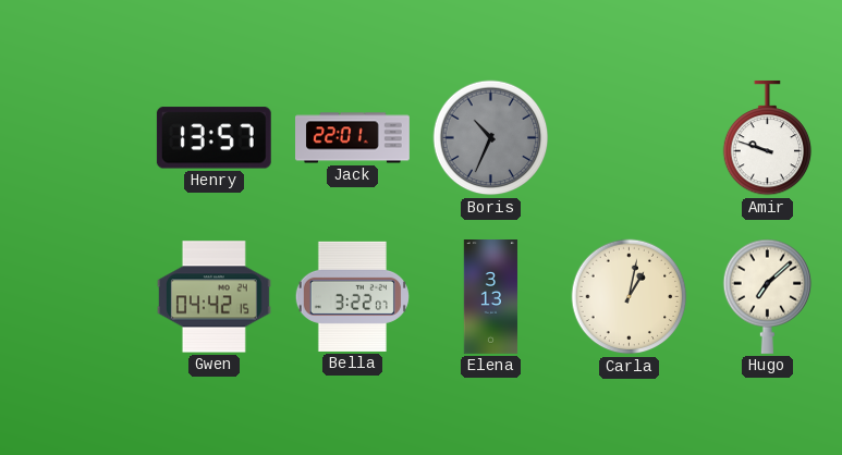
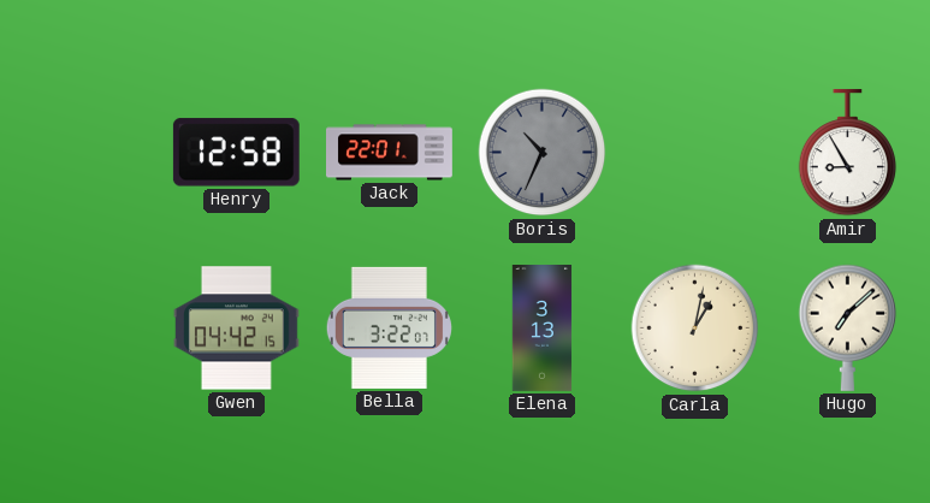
Henry: 13:57 -> 12:58 (236, 153)
Amir: 9:48 -> 8:55 (848, 153)
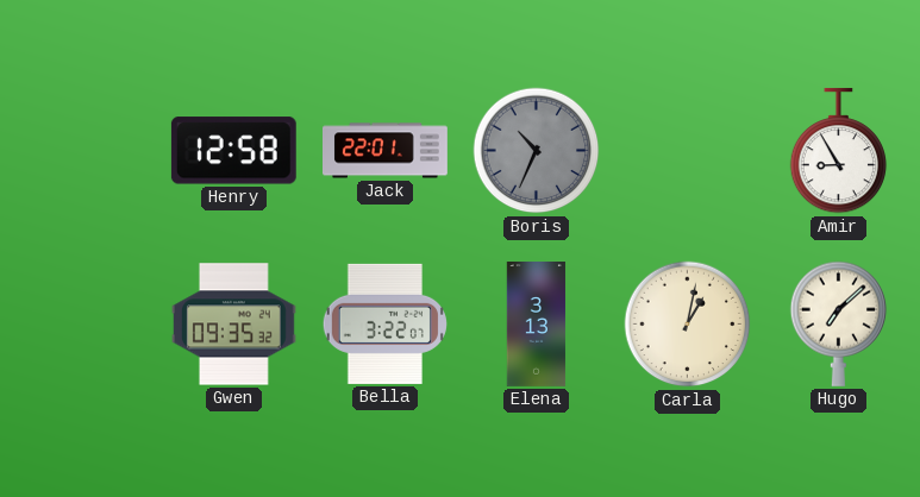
Gwen: 04:42 -> 09:35 (233, 325)
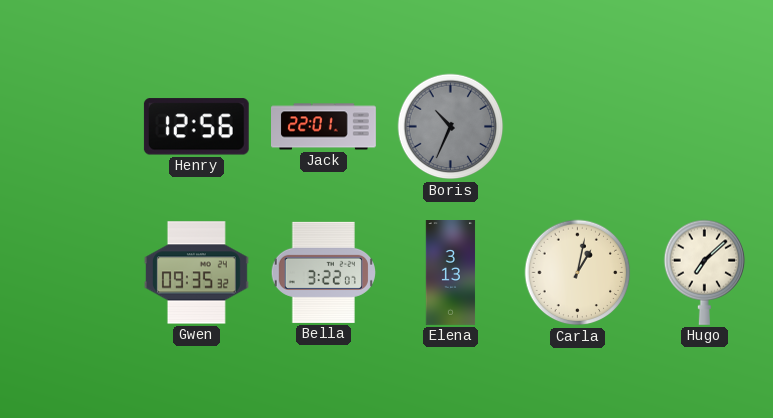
Henry: 12:58 -> 12:56 (196, 127)
Amir: 8:55 -> none (839, 151)
